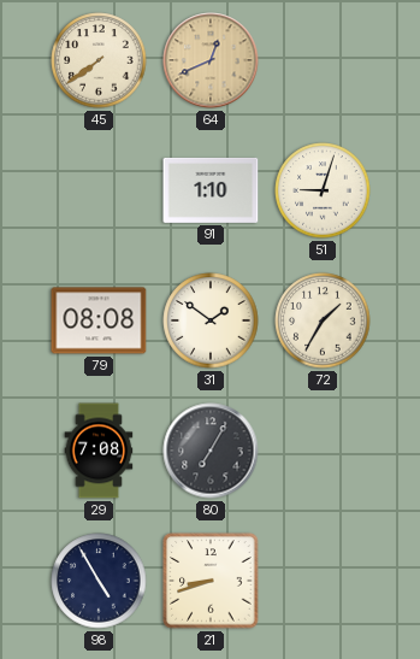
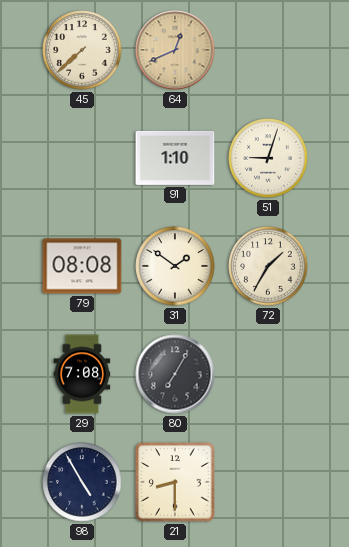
45: 7:39 -> 7:38 (82, 50)
21: 8:42 -> 8:30 (175, 482)
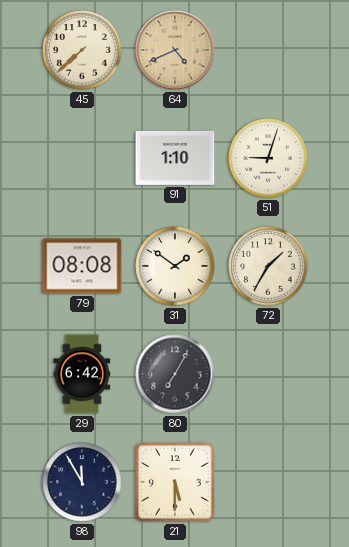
64: 12:41 -> 4:41 (175, 50)
29: 7:08 -> 6:42 (82, 374)
98: 4:55 -> 11:55 (82, 482)
21: 8:30 -> 5:30 (175, 482)
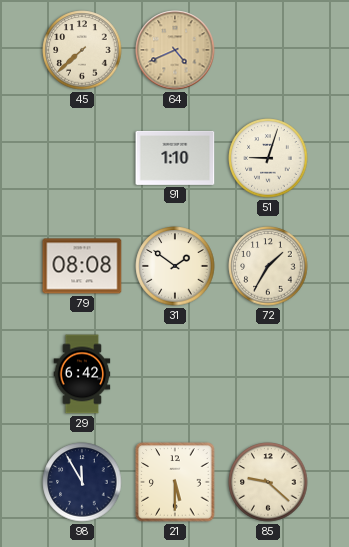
80: 7:05 -> none (175, 374)
85: none -> 9:22 (268, 482)
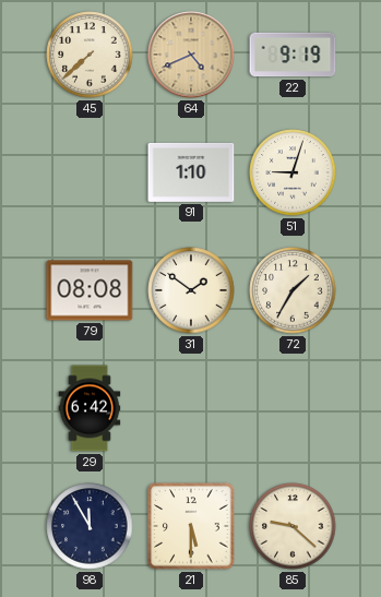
22: none -> 9:19 (293, 55)
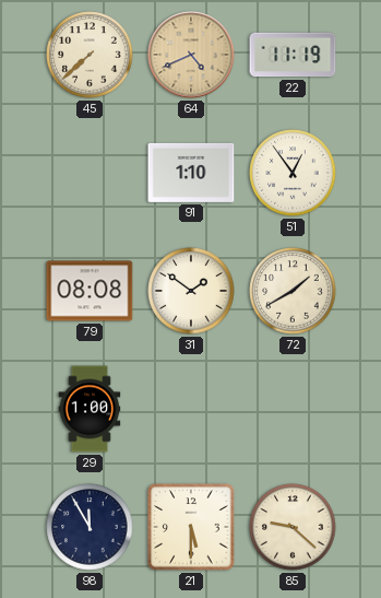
22: 9:19 -> 11:19 (293, 55)
51: 9:03 -> 12:54 (293, 173)
72: 1:35 -> 1:40 (293, 291)
29: 6:42 -> 1:00 (90, 409)
